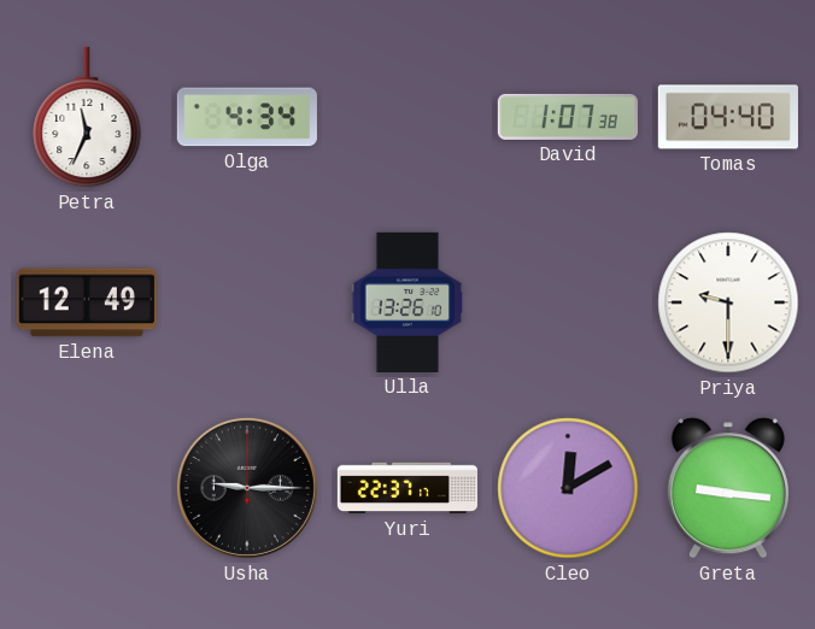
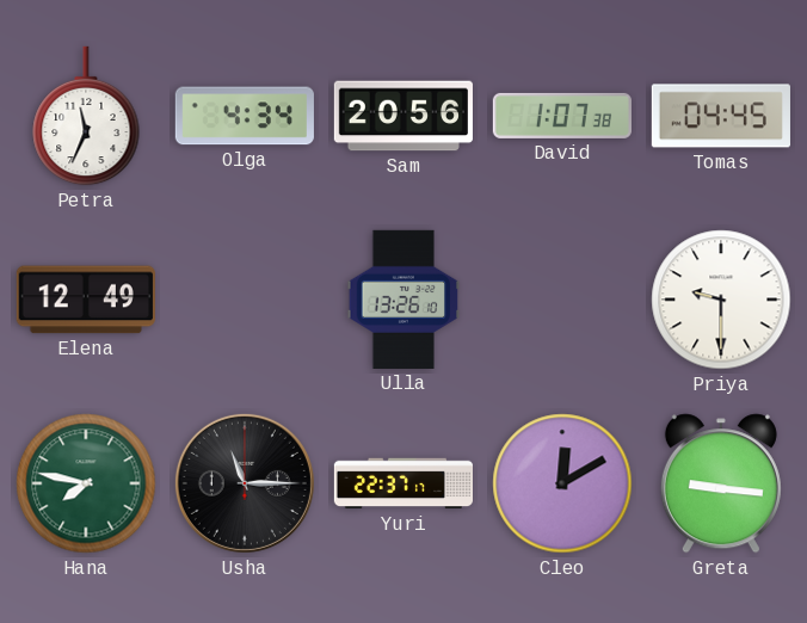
Sam: none -> 20:56 (403, 116)
Tomas: 04:40 -> 04:45 (721, 116)
Hana: none -> 7:47 (86, 483)
Usha: 9:15 -> 11:15 (245, 483)
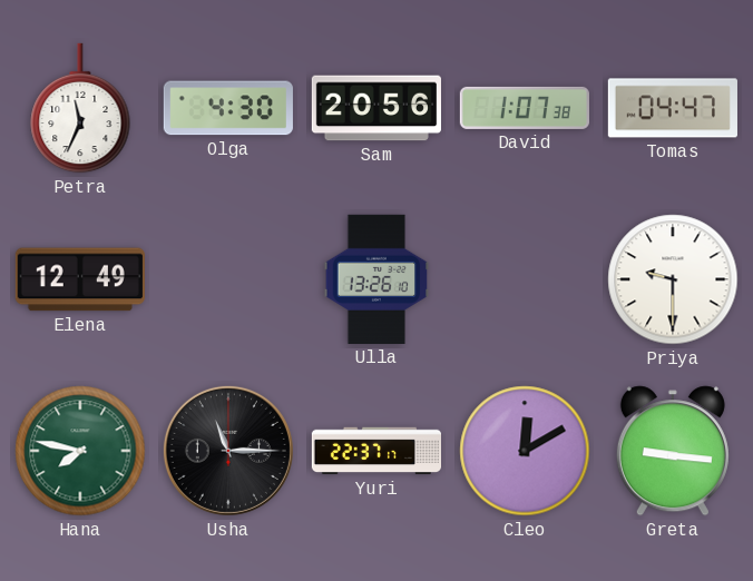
Olga: 4:34 -> 4:30 (228, 108)
Tomas: 04:45 -> 04:47 (673, 108)
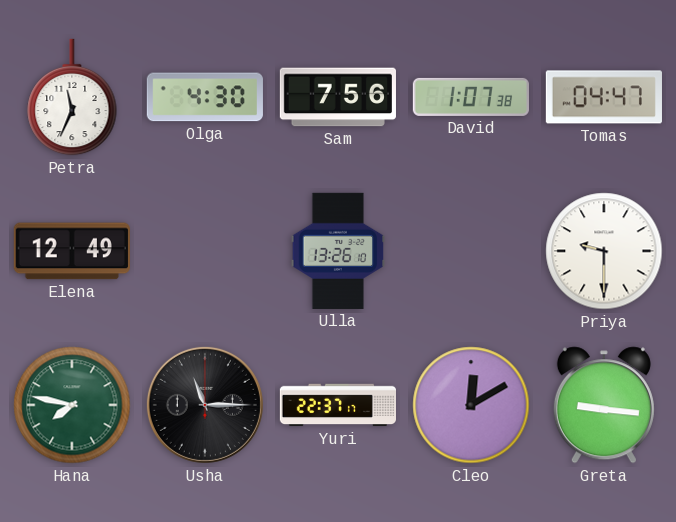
Sam: 20:56 -> 7:56 (338, 97)
